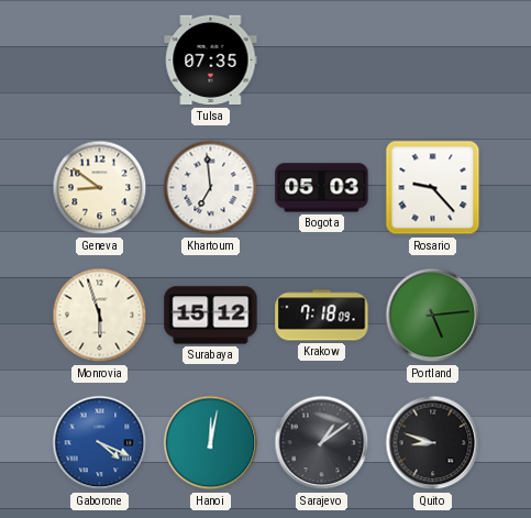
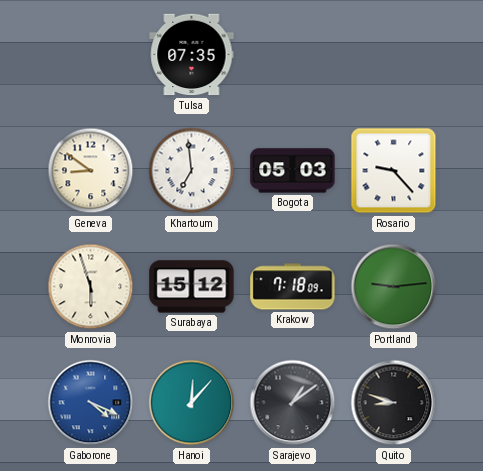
Portland: 5:14 -> 9:14 (394, 287)
Hanoi: 12:02 -> 12:07 (192, 403)
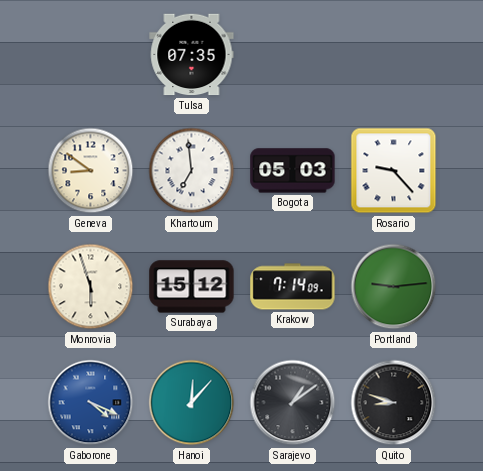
Krakow: 7:18 -> 7:14 (293, 287)
